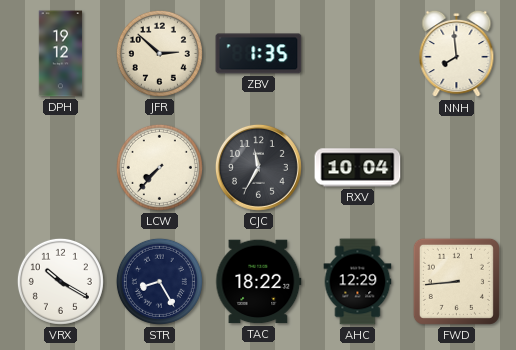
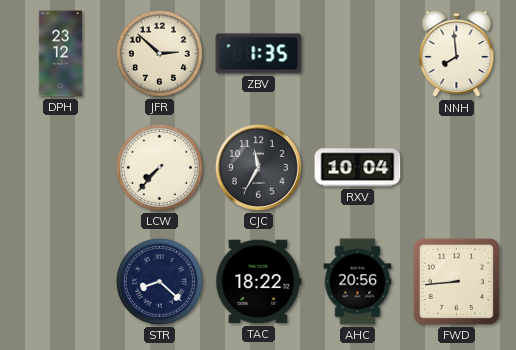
DPH: 19:12 -> 23:12 (61, 54)
VRX: 10:20 -> none (60, 281)
STR: 8:25 -> 8:22 (159, 281)
AHC: 12:29 -> 20:56 (358, 282)
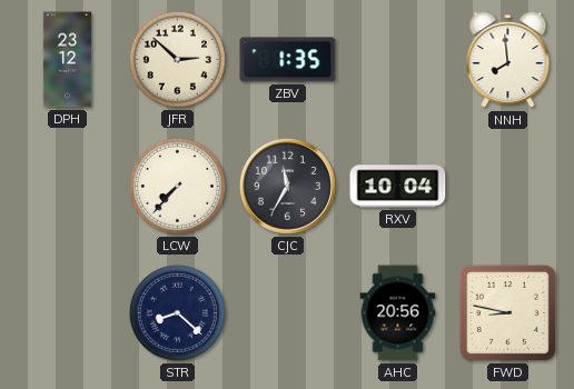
TAC: 18:22 -> none (259, 282)
FWD: 8:44 -> 8:47 (507, 312)
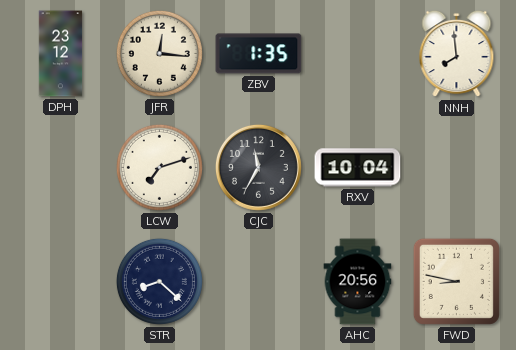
JFR: 2:52 -> 12:16 (159, 53)
LCW: 7:37 -> 7:12 (159, 167)
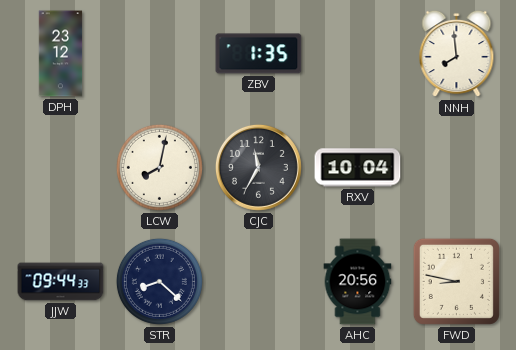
JFR: 12:16 -> none (159, 53)
LCW: 7:12 -> 8:02 (159, 167)
JJW: none -> 09:44 (61, 282)
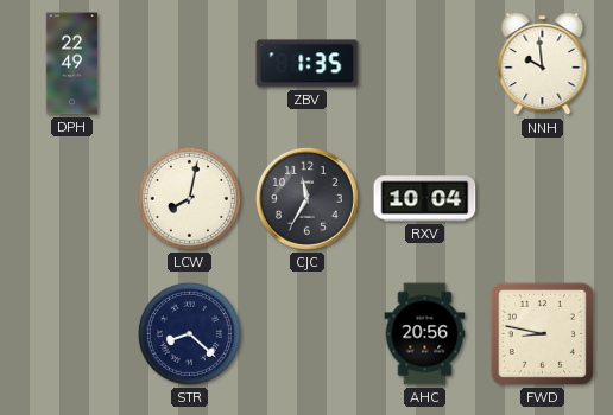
DPH: 23:12 -> 22:49 (72, 64)
NNH: 7:59 -> 9:59 (543, 64)
JJW: 09:44 -> none (61, 282)
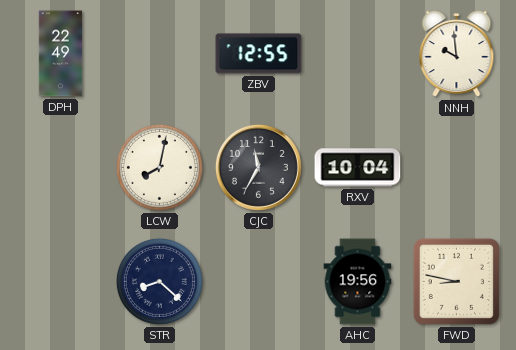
ZBV: 1:35 -> 12:55 (259, 54)
AHC: 20:56 -> 19:56 (358, 282)
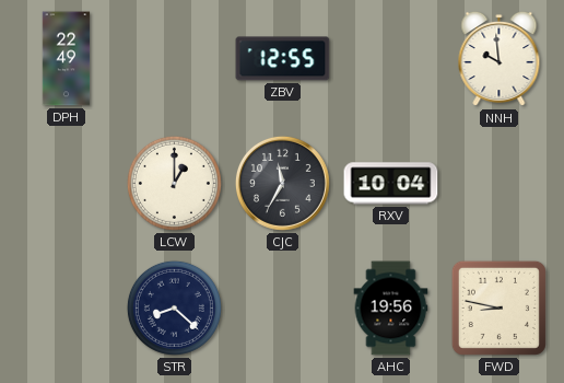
LCW: 8:02 -> 1:00 (174, 183)
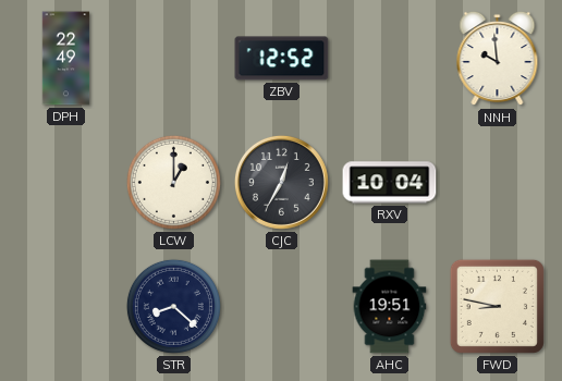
ZBV: 12:55 -> 12:52 (282, 59)
CJC: 11:35 -> 12:35 (281, 182)
AHC: 19:56 -> 19:51 (390, 307)
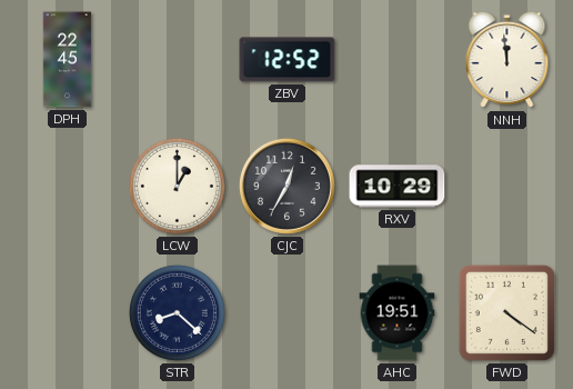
DPH: 22:49 -> 22:45 (68, 60)
NNH: 9:59 -> 11:59 (507, 60)
RXV: 10:04 -> 10:29 (398, 187)
FWD: 8:47 -> 4:21 (506, 312)
